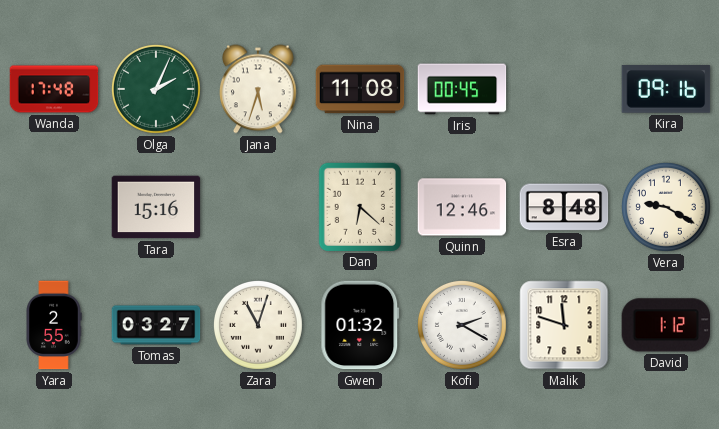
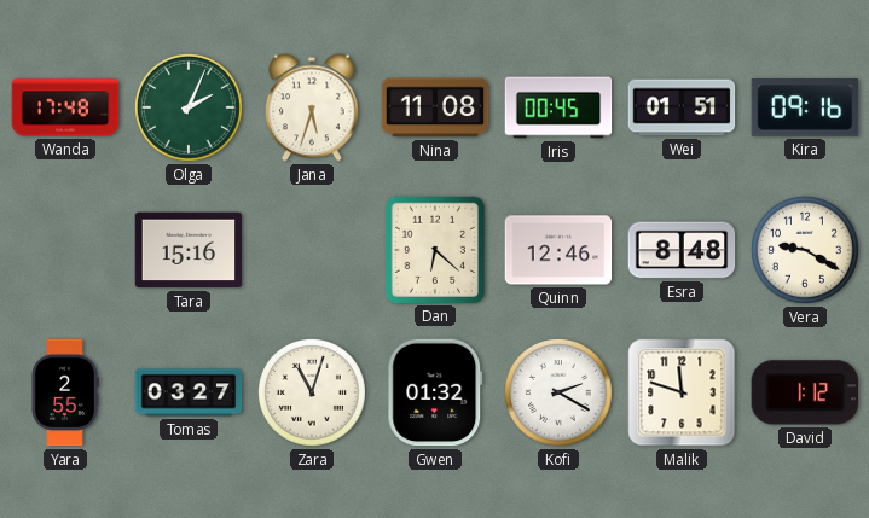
Wei: none -> 01:51 (682, 107)
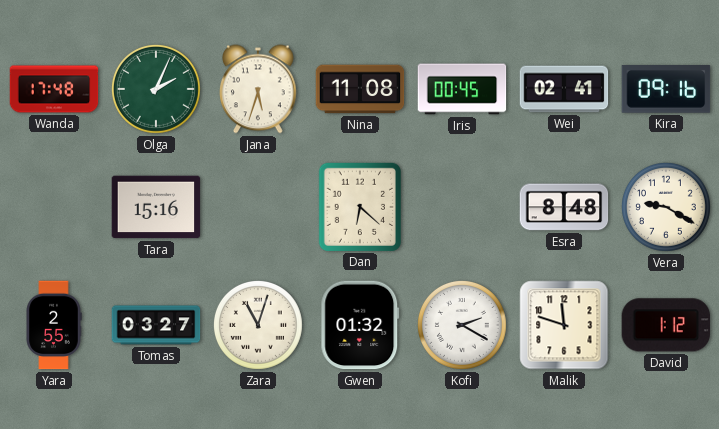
Wei: 01:51 -> 02:41 (564, 89)
Quinn: 12:46 -> none (558, 250)
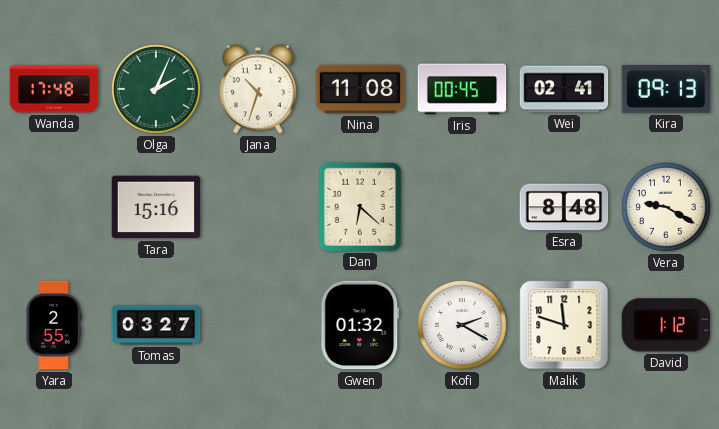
Jana: 5:33 -> 10:33 (259, 89)
Kira: 09:16 -> 09:13 (666, 90)
Zara: 11:03 -> none (258, 325)
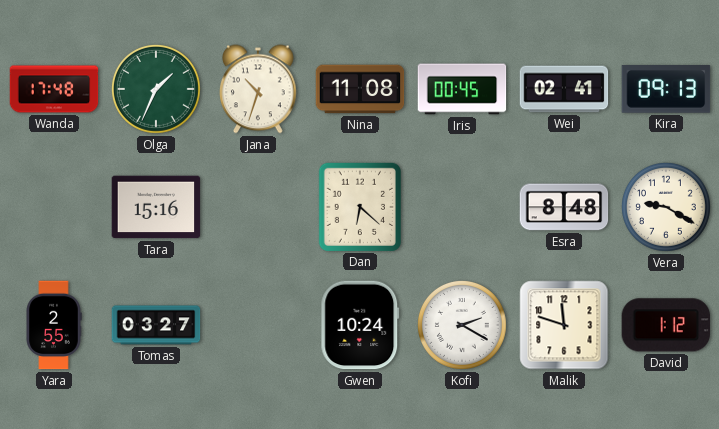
Olga: 2:04 -> 1:34 (156, 89)
Gwen: 01:32 -> 10:24 (360, 325)
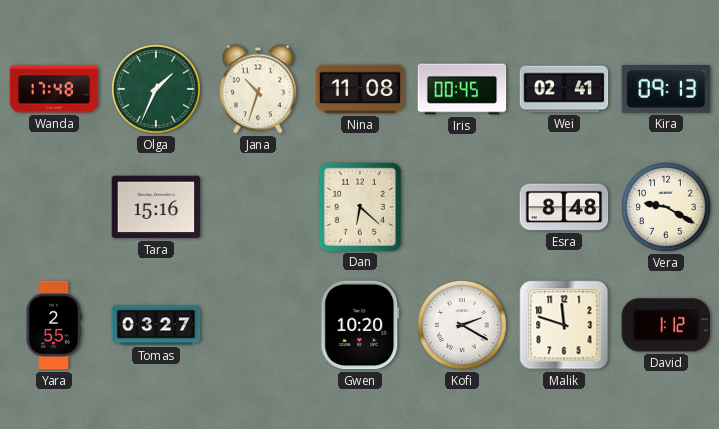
Gwen: 10:24 -> 10:20 (360, 325)
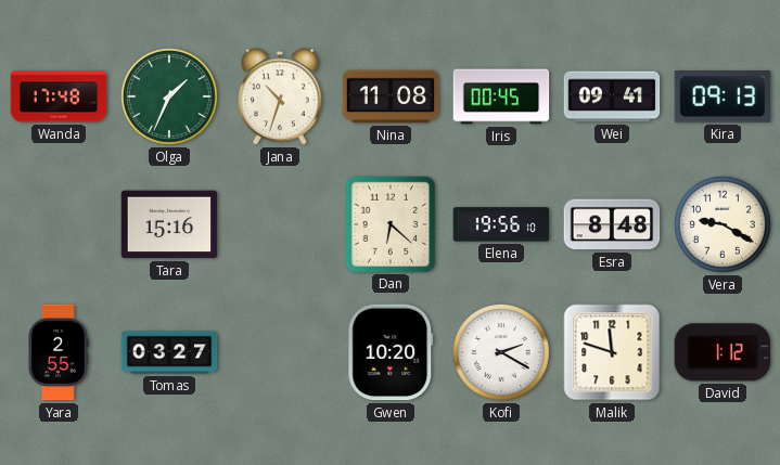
Wei: 02:41 -> 09:41 (612, 96)
Elena: none -> 19:56 (501, 224)
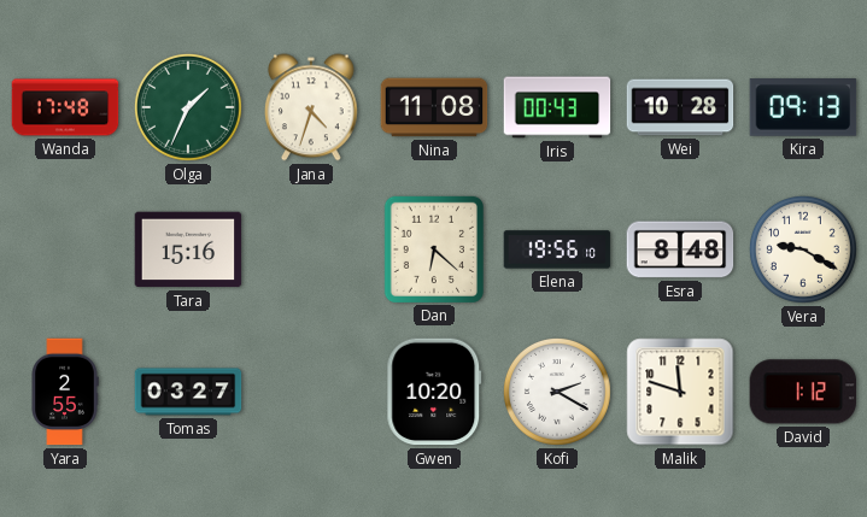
Jana: 10:33 -> 4:33 (312, 107)
Iris: 00:45 -> 00:43 (557, 107)
Wei: 09:41 -> 10:28 (680, 107)
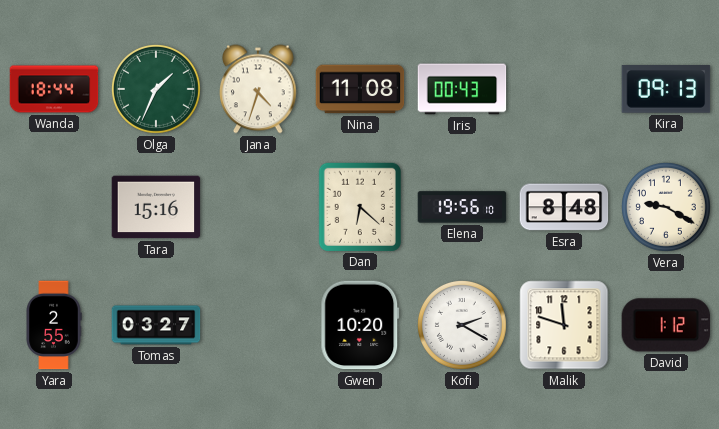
Wanda: 17:48 -> 18:44 (54, 89)
Wei: 10:28 -> none (680, 107)
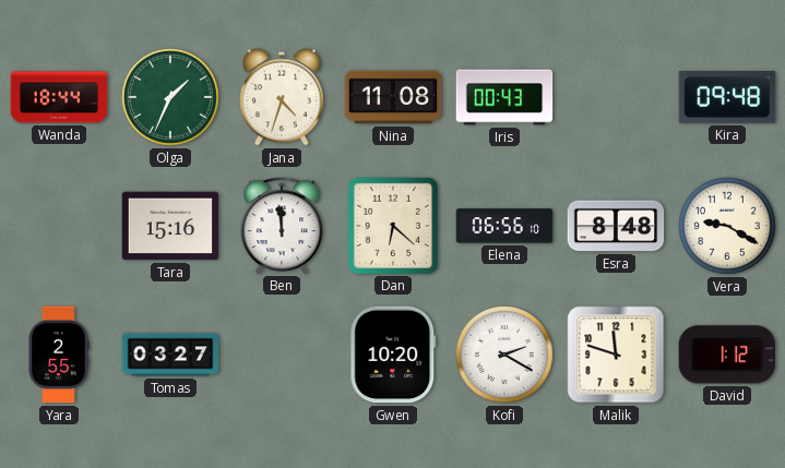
Kira: 09:13 -> 09:48 (727, 98)
Ben: none -> 11:59 (282, 226)
Elena: 19:56 -> 06:56 (504, 226)
